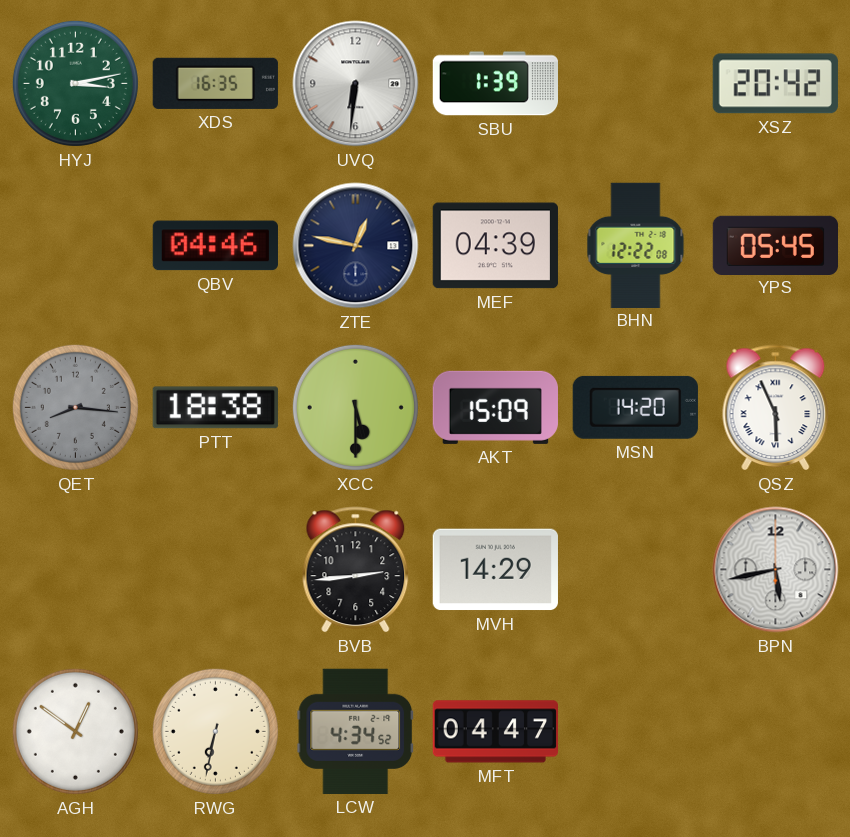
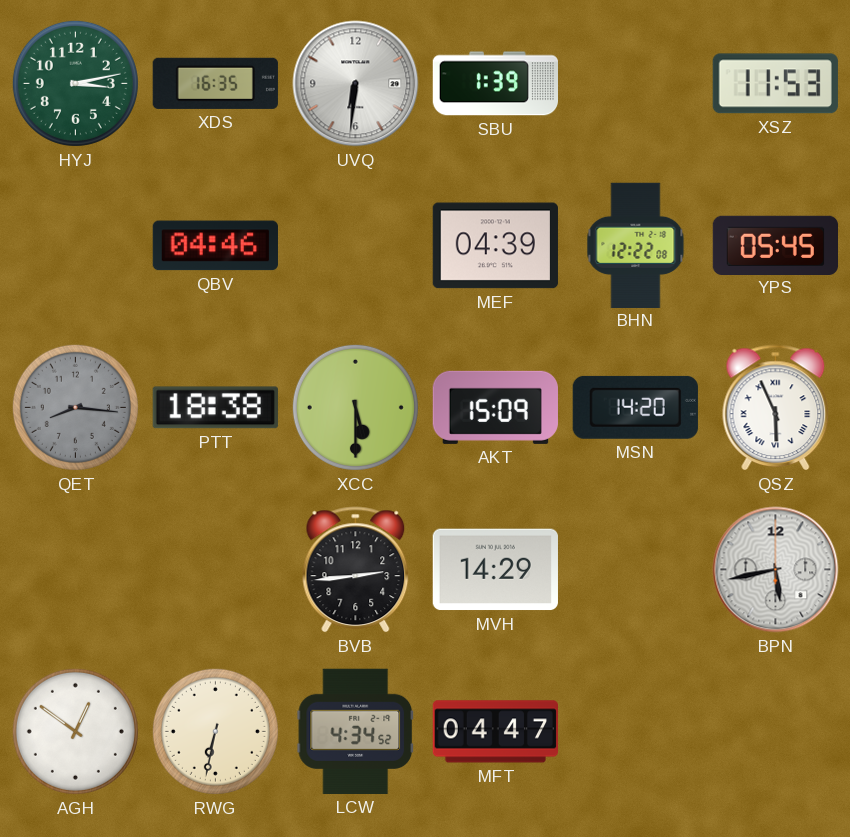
XSZ: 20:42 -> 11:53 (775, 84)
ZTE: 12:47 -> none (356, 246)
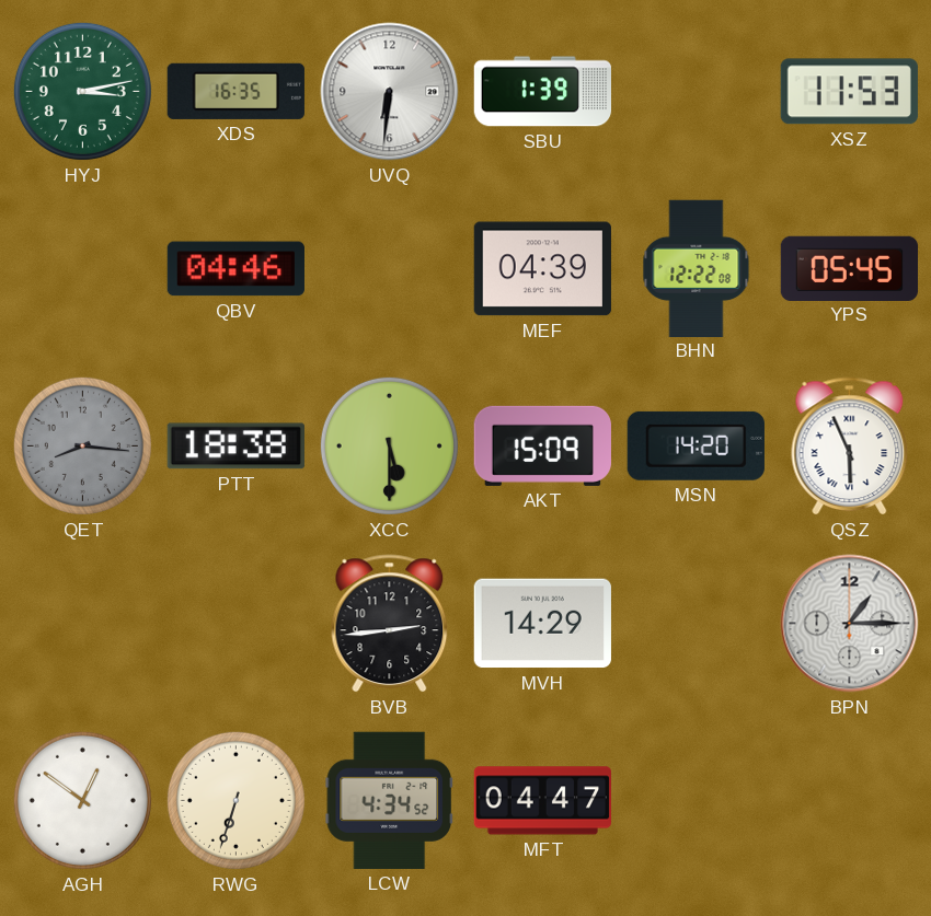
BPN: 5:43 -> 1:15 (850, 624)
RWG: 6:32 -> 6:33 (235, 800)
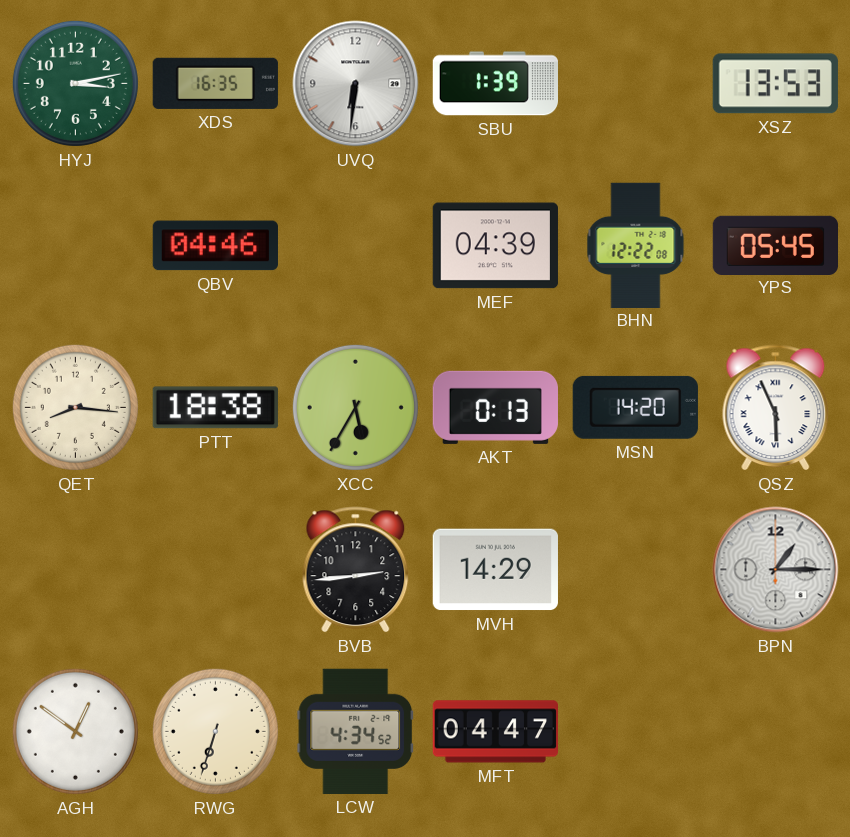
XSZ: 11:53 -> 13:53 (775, 84)
QET dial: grey -> cream (75, 407)
XCC: 5:30 -> 5:35 (355, 407)
AKT: 15:09 -> 0:13 (495, 407)
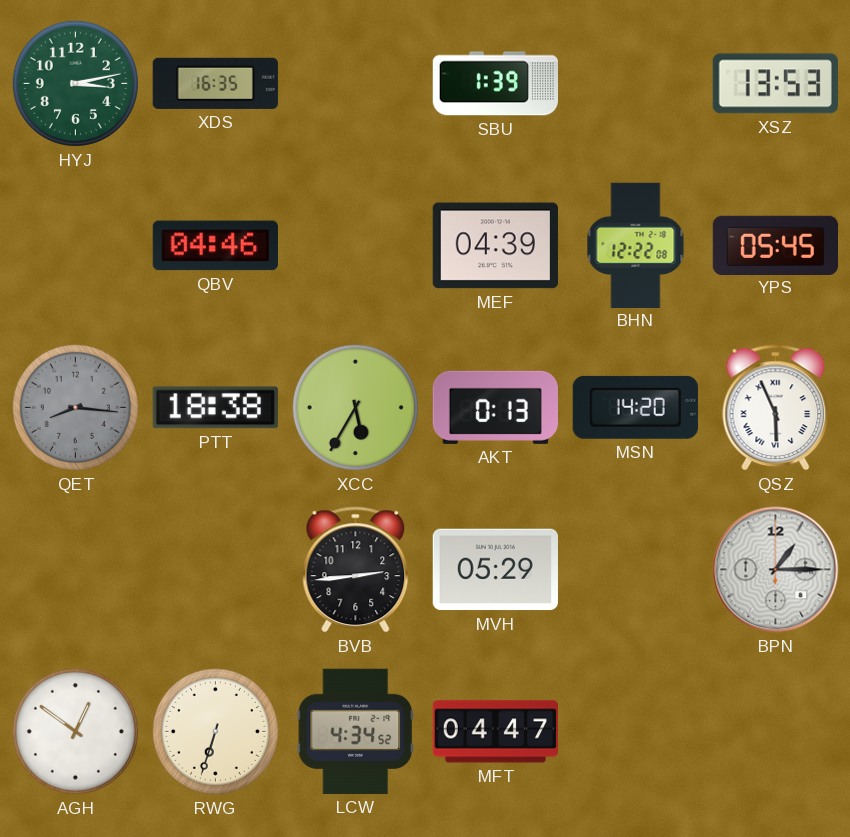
UVQ: 6:31 -> none (356, 84)
QET dial: cream -> grey (75, 407)
MVH: 14:29 -> 05:29 (495, 570)
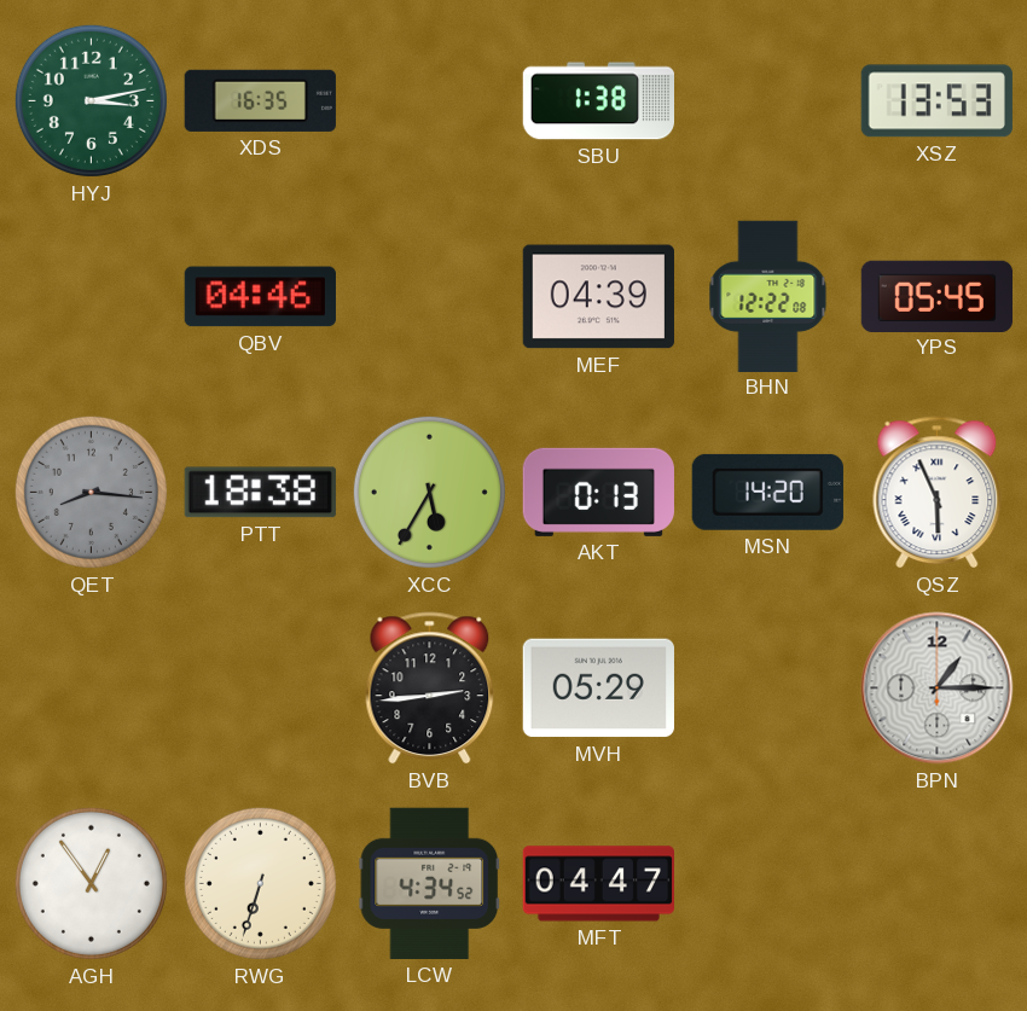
SBU: 1:39 -> 1:38 (598, 101)
AGH: 12:51 -> 12:54 (91, 883)
